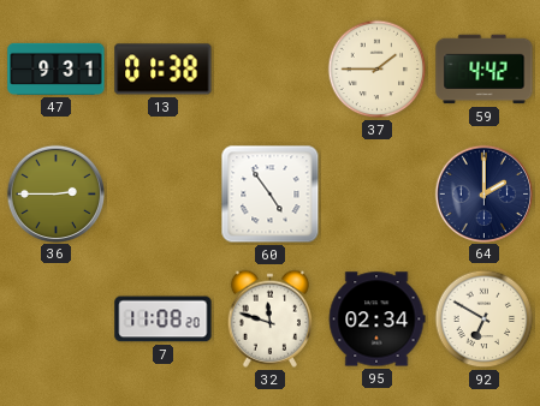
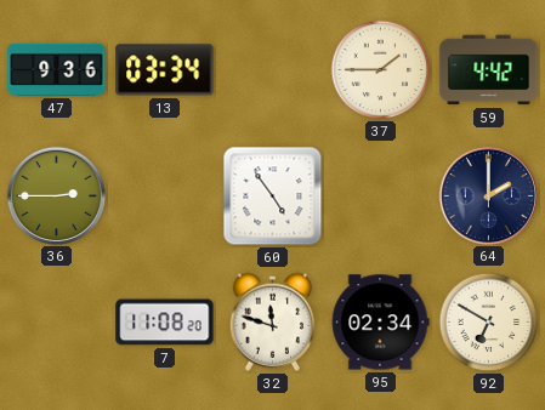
47: 9:31 -> 9:36 (57, 69)
13: 01:38 -> 03:34 (165, 70)
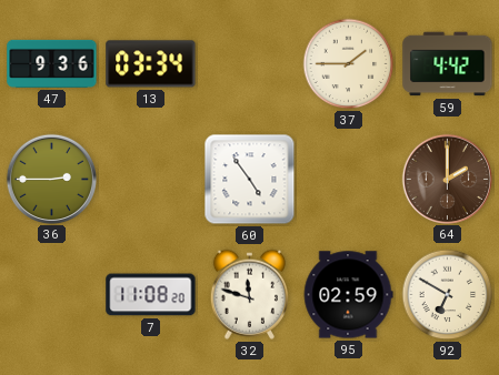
64 dial: navy -> brown (447, 179)
95: 02:34 -> 02:59 (348, 295)
